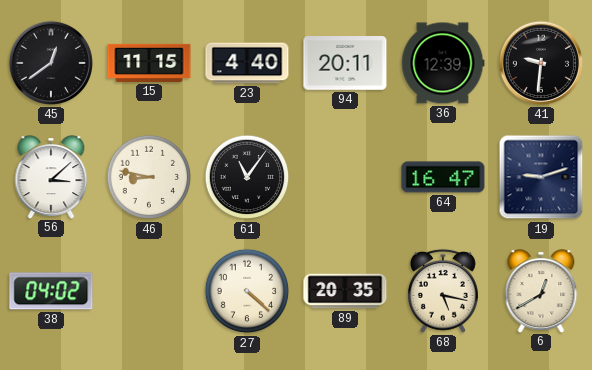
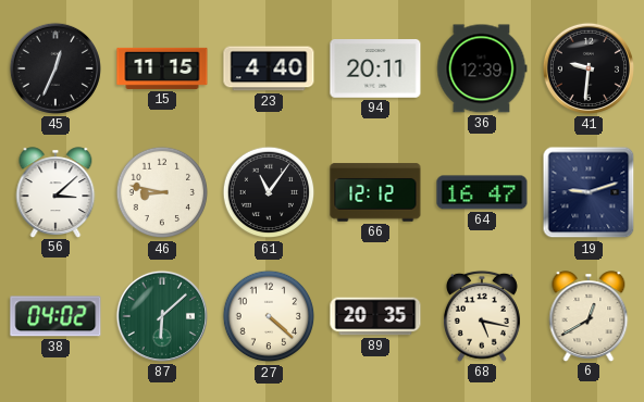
45: 12:39 -> 12:34 (55, 68)
66: none -> 12:12 (375, 192)
87: none -> 6:08 (162, 316)
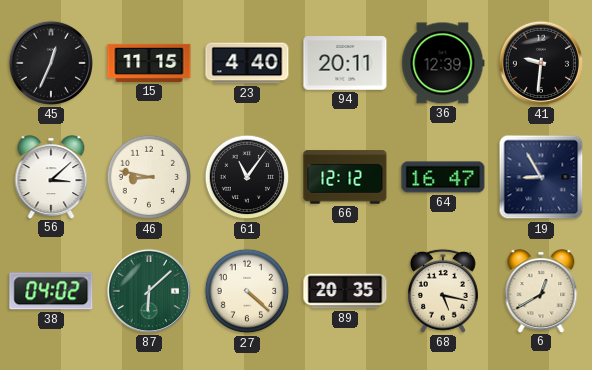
19: 9:12 -> 8:55 (541, 177)
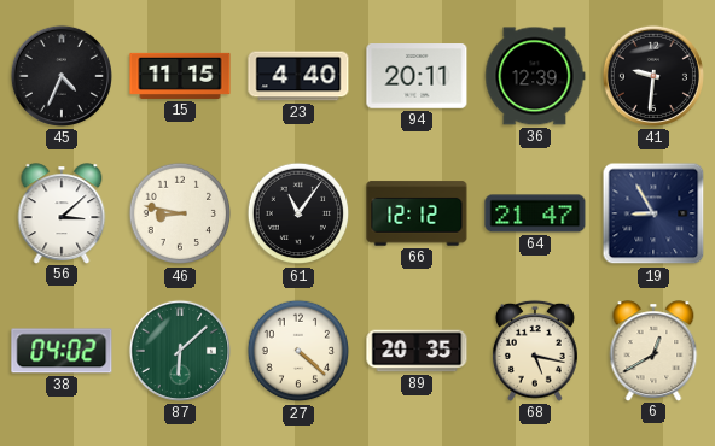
45: 12:34 -> 4:34 (62, 76)
64: 16:47 -> 21:47 (535, 213)
